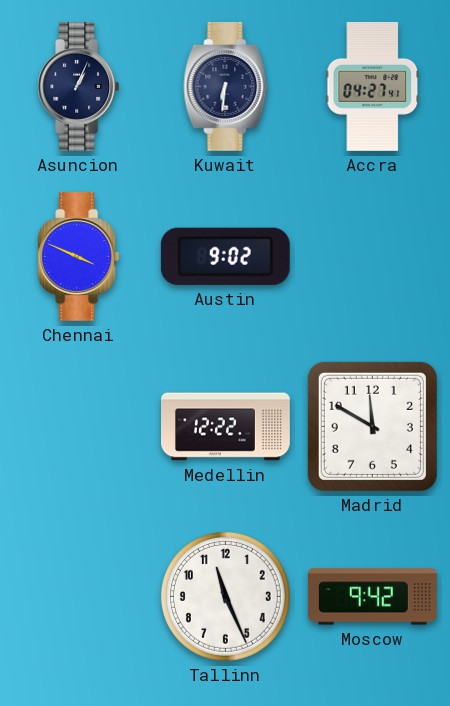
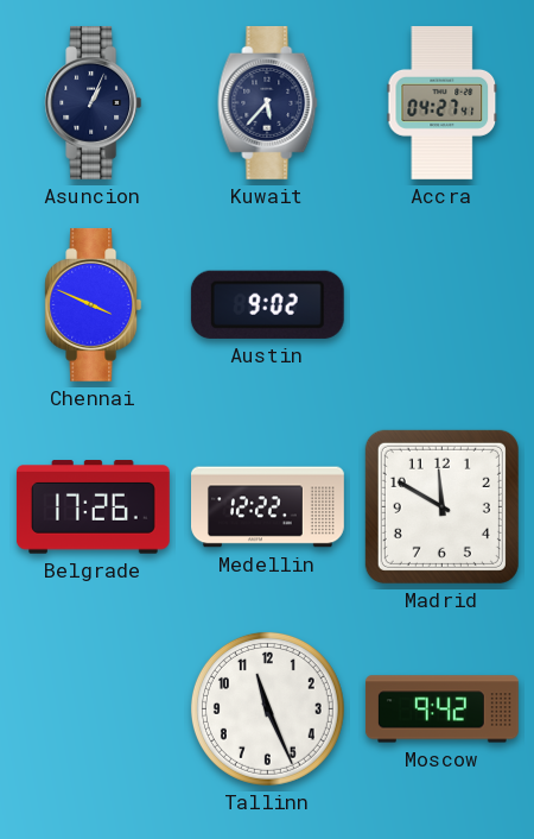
Kuwait: 6:31 -> 5:37 (268, 102)
Belgrade: none -> 17:26 (93, 507)
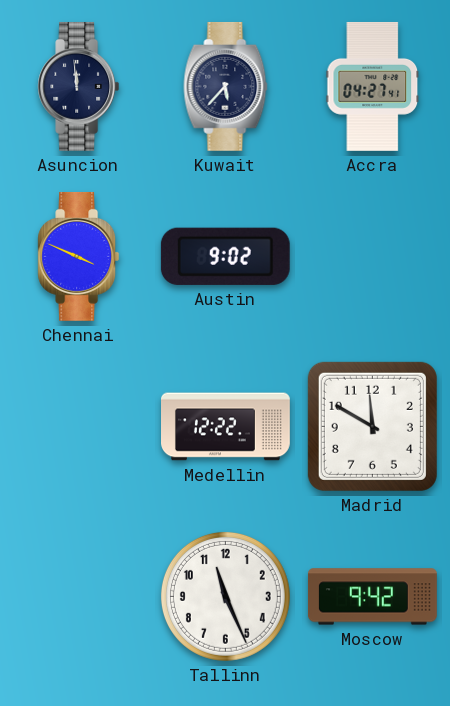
Asuncion: 1:04 -> 11:59 (79, 86)
Belgrade: 17:26 -> none (93, 507)
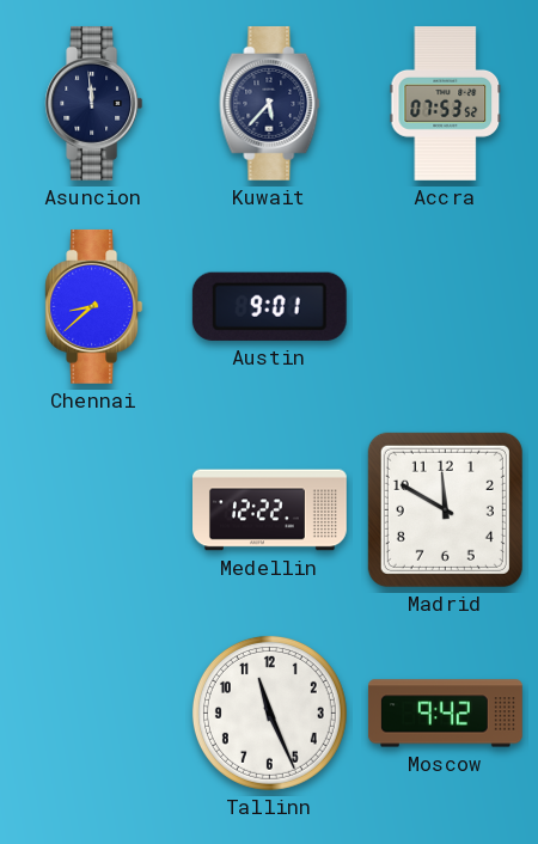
Accra: 04:27 -> 07:53 (446, 103)
Chennai: 3:49 -> 8:38 (94, 306)
Austin: 9:02 -> 9:01 (269, 306)
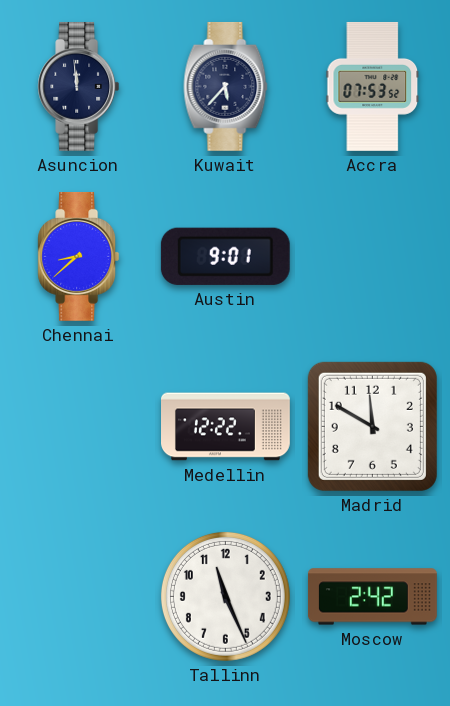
Moscow: 9:42 -> 2:42 (372, 597)
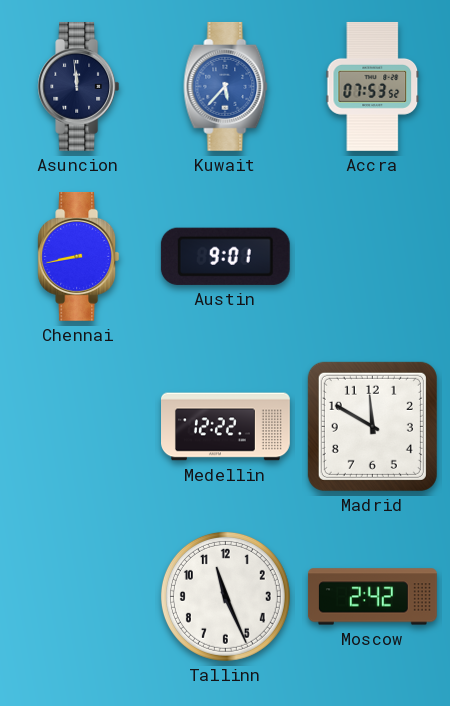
Kuwait dial: navy -> blue (226, 86)
Chennai: 8:38 -> 8:43 (79, 256)
